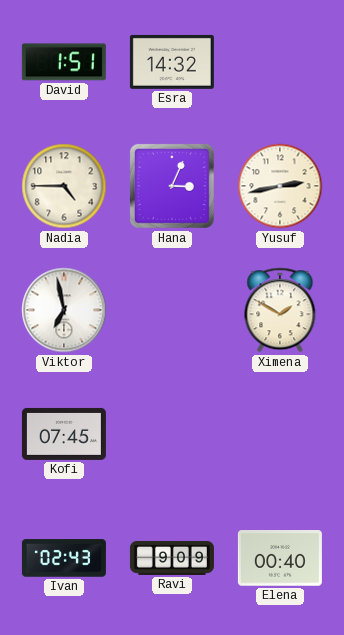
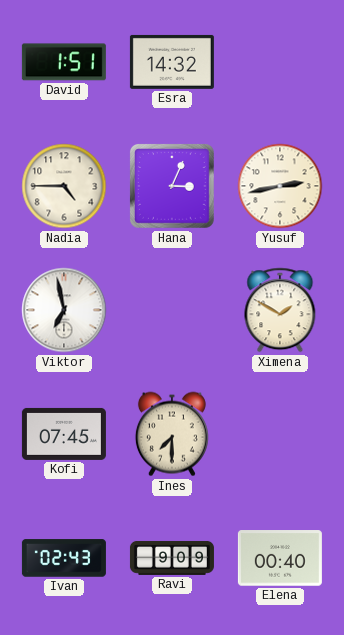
Ines: none -> 7:30 (172, 434)
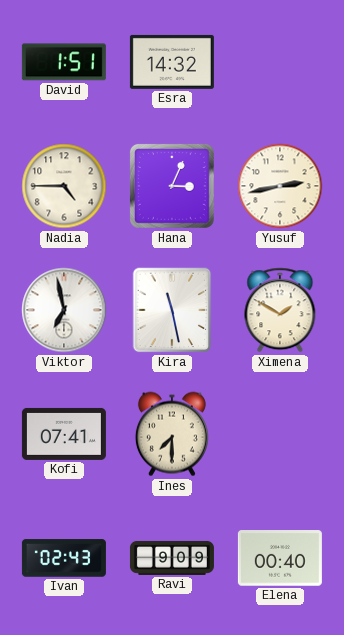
Kira: none -> 11:28 (172, 310)
Kofi: 07:45 -> 07:41 (64, 434)
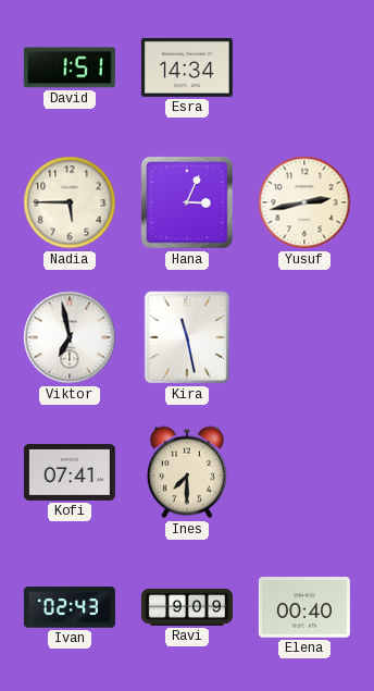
Esra: 14:32 -> 14:34 (187, 67)
Nadia: 4:45 -> 5:45 (70, 202)
Ximena: 1:50 -> none (280, 310)
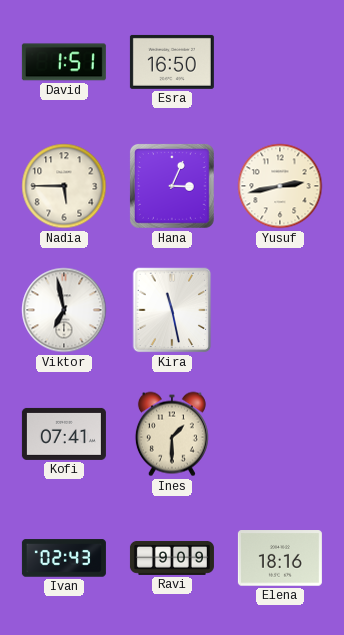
Esra: 14:34 -> 16:50 (172, 62)
Ines: 7:30 -> 1:30 (172, 434)
Elena: 00:40 -> 18:16 (280, 558)
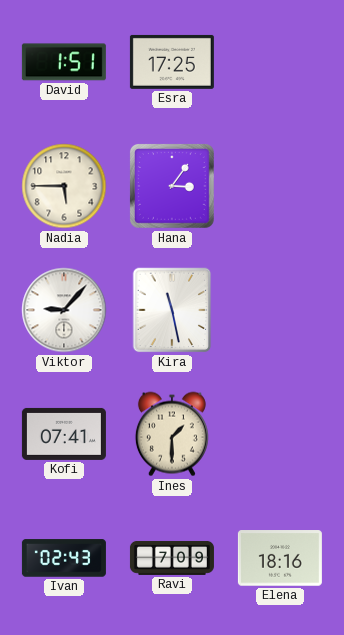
Esra: 16:50 -> 17:25 (172, 62)
Hana: 3:04 -> 3:06 (172, 186)
Yusuf: 2:43 -> none (280, 186)
Viktor: 6:58 -> 9:07 (64, 310)
Ravi: 9:09 -> 7:09 (172, 558)
